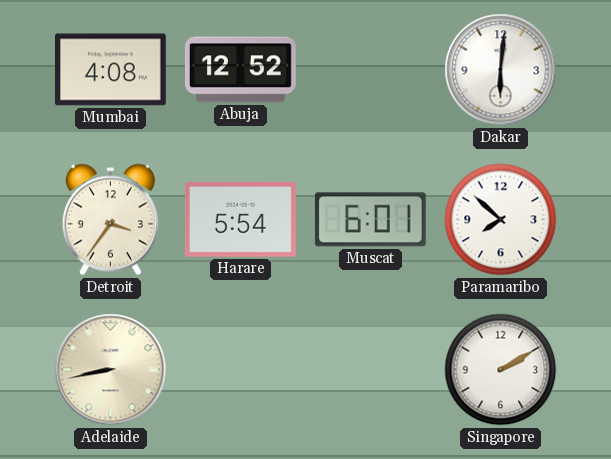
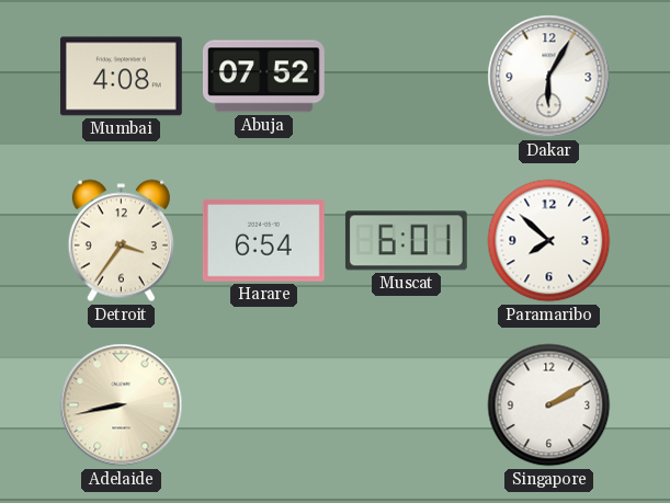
Abuja: 12:52 -> 07:52 (263, 77)
Dakar: 6:01 -> 6:05 (549, 77)
Harare: 5:54 -> 6:54 (263, 240)
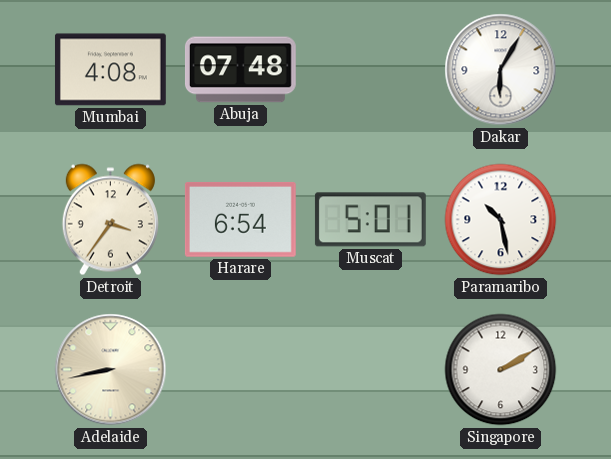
Abuja: 07:52 -> 07:48 (240, 70)
Muscat: 6:01 -> 5:01 (370, 220)
Paramaribo: 7:52 -> 10:28 (501, 220)
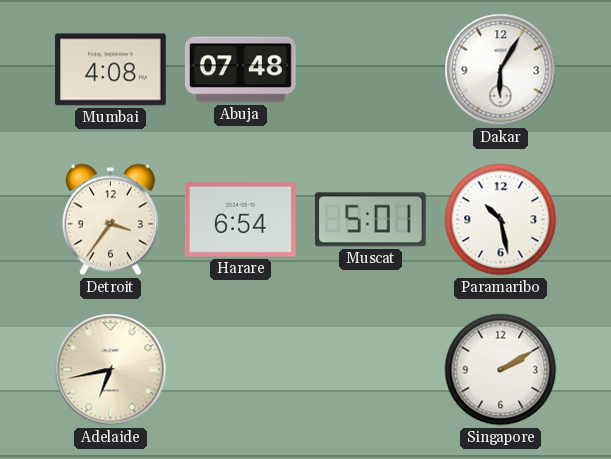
Adelaide: 8:43 -> 6:43 (111, 370)
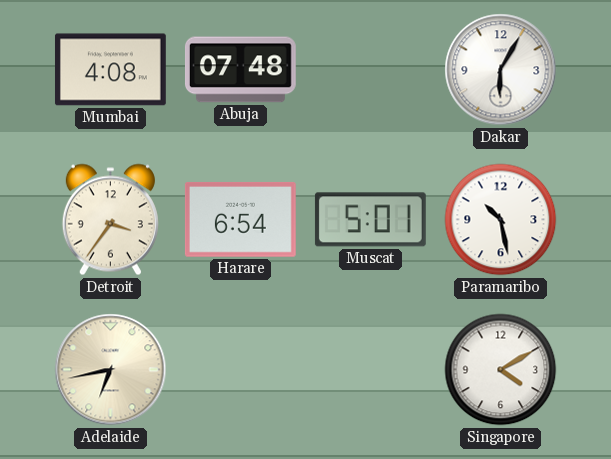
Singapore: 2:10 -> 4:10 (501, 370)
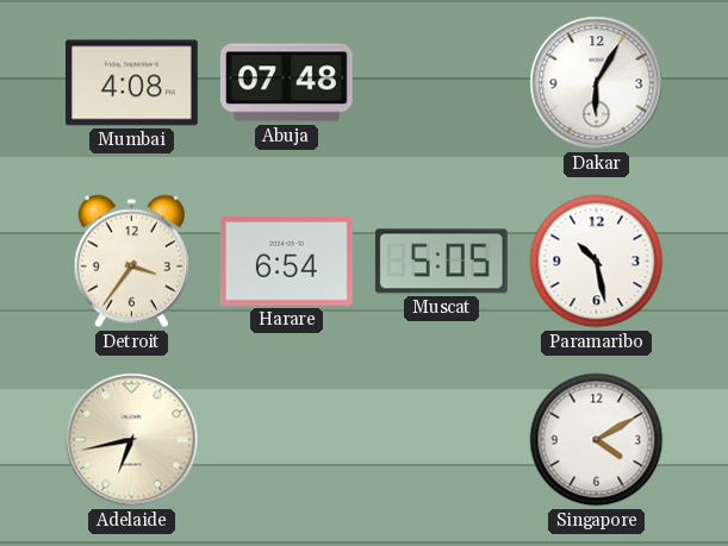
Muscat: 5:01 -> 5:05 (441, 262)
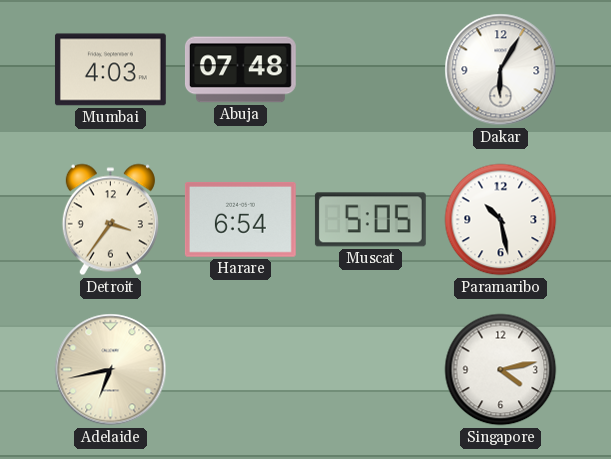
Mumbai: 4:08 -> 4:03 (110, 70)
Singapore: 4:10 -> 4:13 (501, 370)
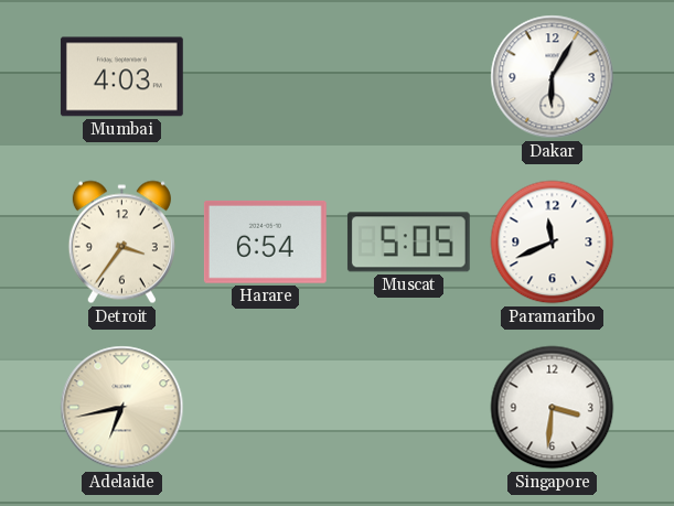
Abuja: 07:48 -> none (240, 70)
Paramaribo: 10:28 -> 11:41 (553, 243)
Singapore: 4:13 -> 3:31 (553, 408)
